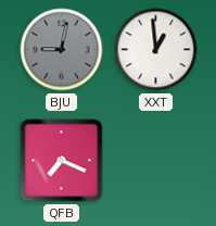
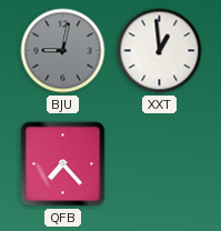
QFB: 7:19 -> 7:23 (63, 164)
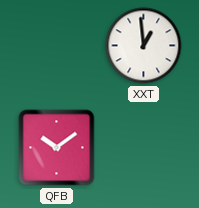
BJU: 9:02 -> none (63, 51)
QFB: 7:23 -> 10:09 (57, 148)
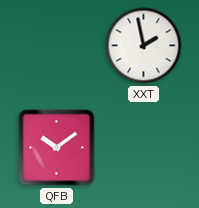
XXT: 12:59 -> 1:58 (144, 46)
